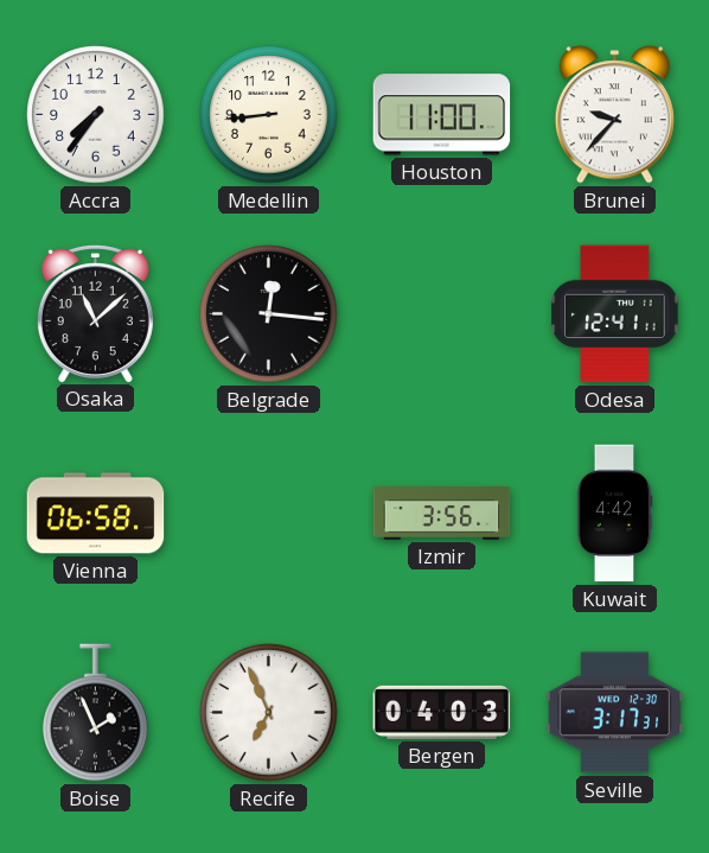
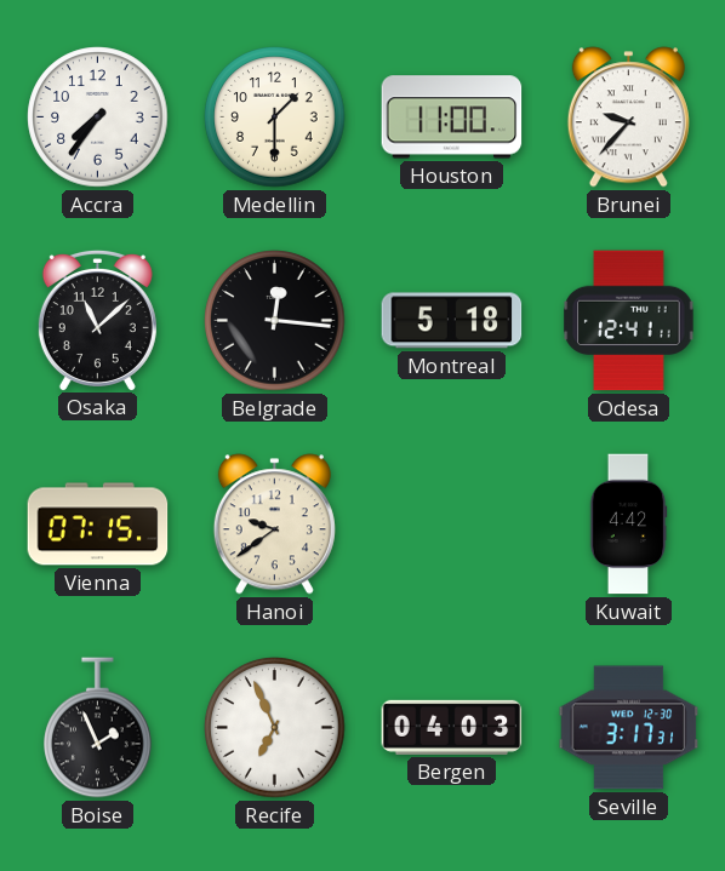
Medellin: 8:44 -> 1:30 (275, 118)
Montreal: none -> 5:18 (452, 321)
Vienna: 06:58 -> 07:15 (98, 525)
Hanoi: none -> 9:39 (274, 525)
Izmir: 3:56 -> none (442, 514)
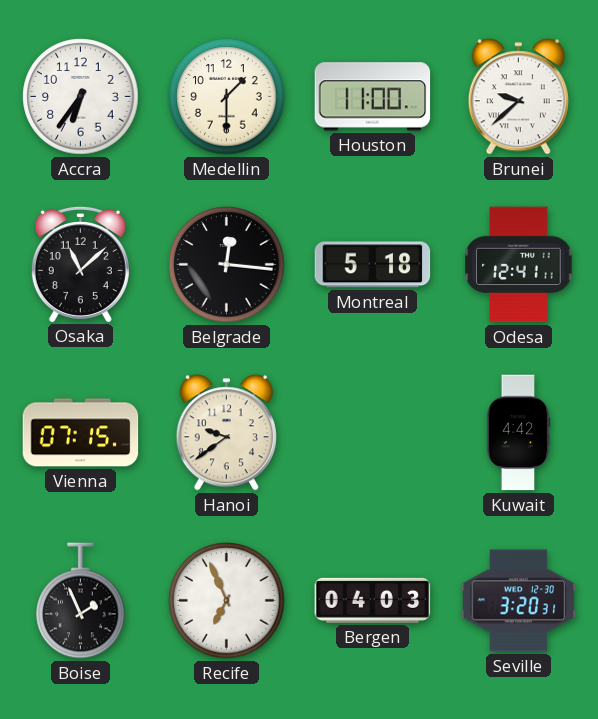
Accra: 7:36 -> 6:36 (81, 97)
Brunei: 9:37 -> 9:38 (518, 97)
Seville: 3:17 -> 3:20 (519, 601)
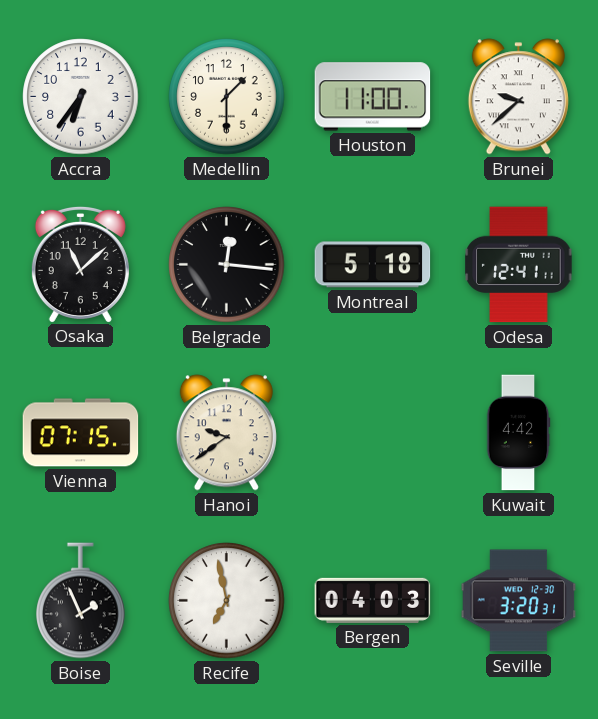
Recife: 6:56 -> 6:58 (227, 601)
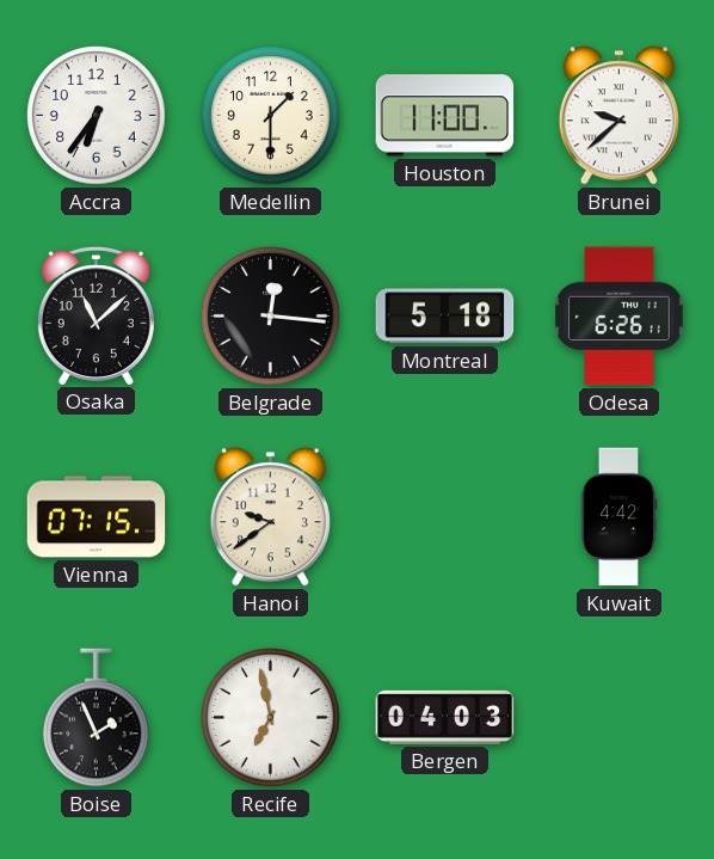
Odesa: 12:41 -> 6:26 (620, 317)
Seville: 3:20 -> none (519, 601)
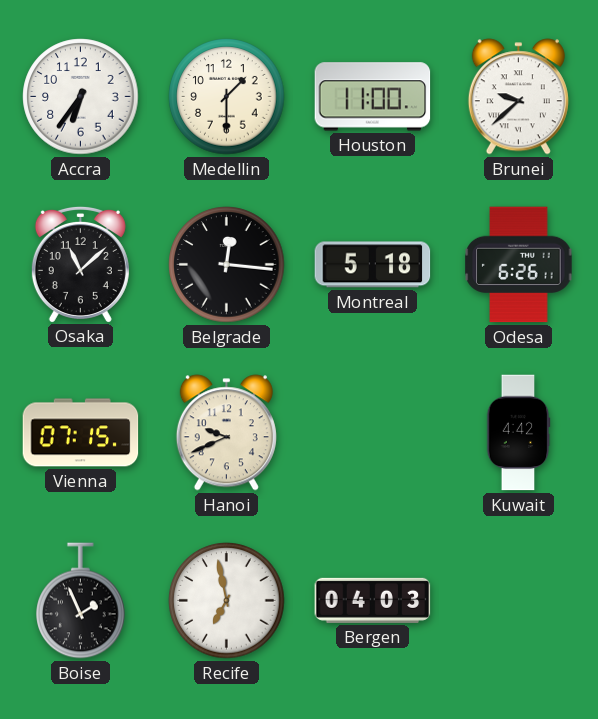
Hanoi: 9:39 -> 9:41 (226, 433)
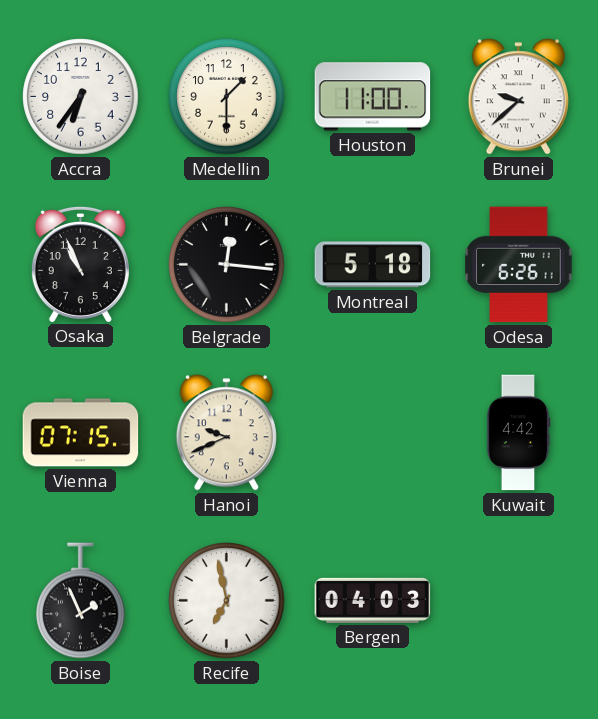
Osaka: 11:08 -> 10:56 (80, 264)
